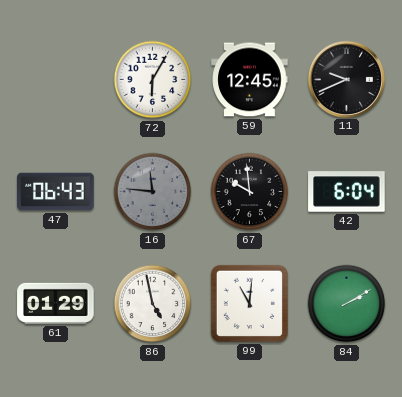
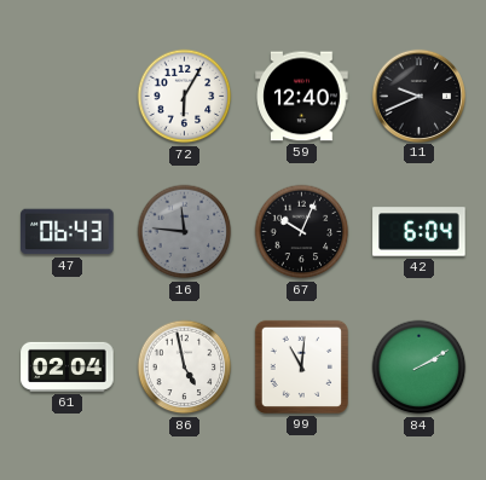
59: 12:45 -> 12:40 (302, 97)
67: 9:59 -> 10:04 (302, 232)
61: 01:29 -> 02:04 (68, 366)
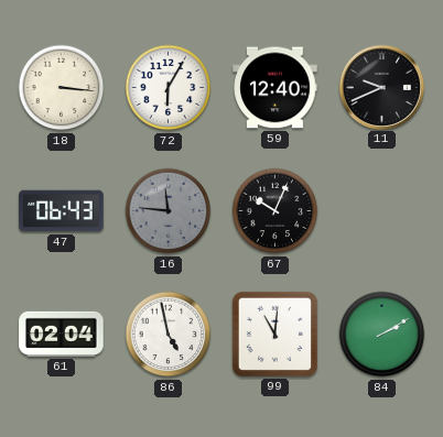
18: none -> 3:16 (62, 88)
42: 6:04 -> none (420, 232)
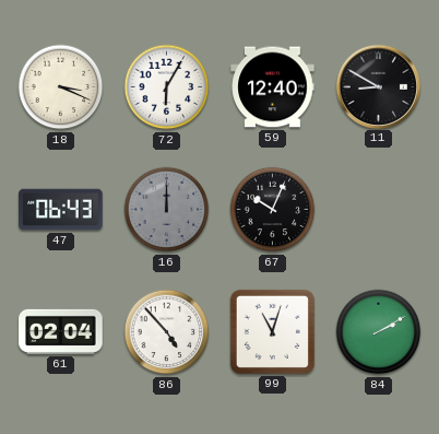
18: 3:16 -> 3:19 (61, 87)
11: 9:41 -> 8:50 (378, 86)
16: 11:46 -> 12:00 (167, 210)
86: 4:58 -> 4:53 (167, 332)
99: 11:01 -> 11:03 (272, 331)
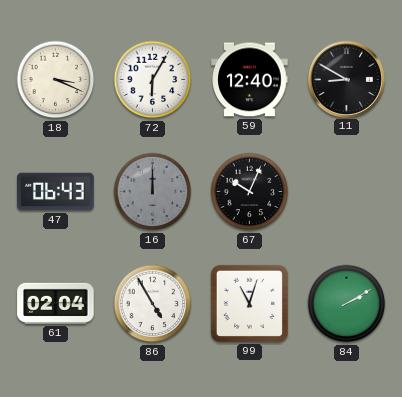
86: 4:53 -> 4:55 (153, 304)
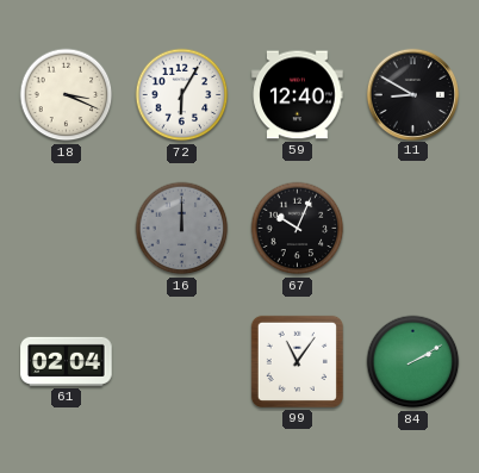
47: 06:43 -> none (56, 192)
86: 4:55 -> none (153, 304)
99: 11:03 -> 11:06 (297, 361)
